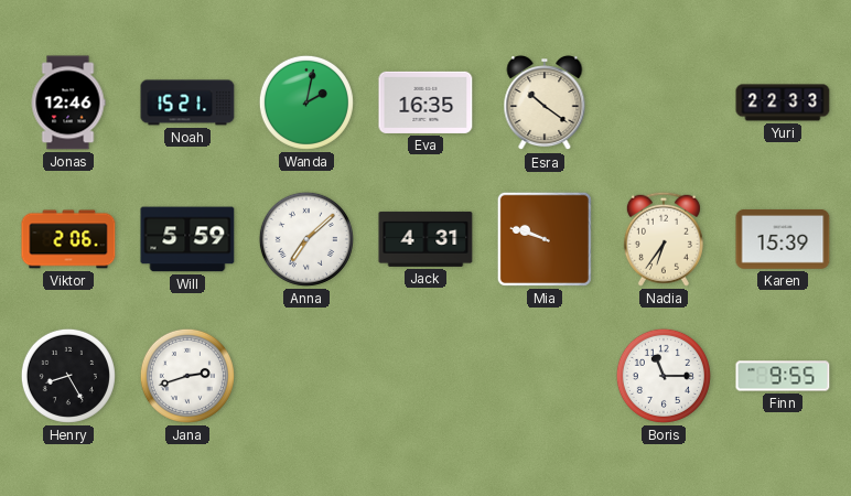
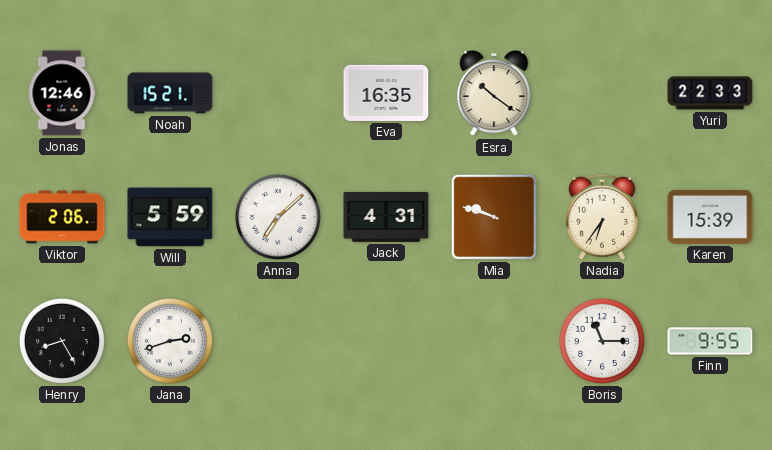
Wanda: 2:02 -> none (306, 103)
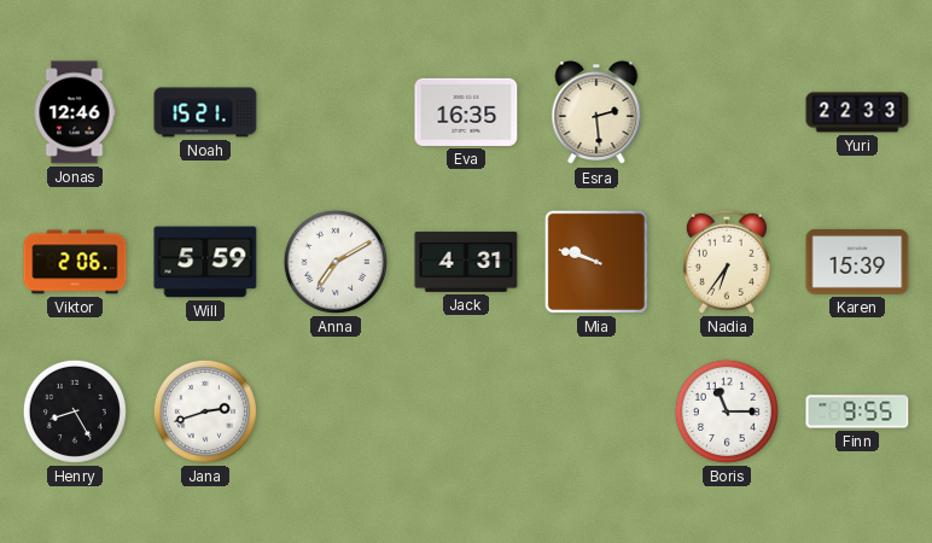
Esra: 10:21 -> 2:29 (596, 113)
Anna: 7:08 -> 7:10 (336, 262)
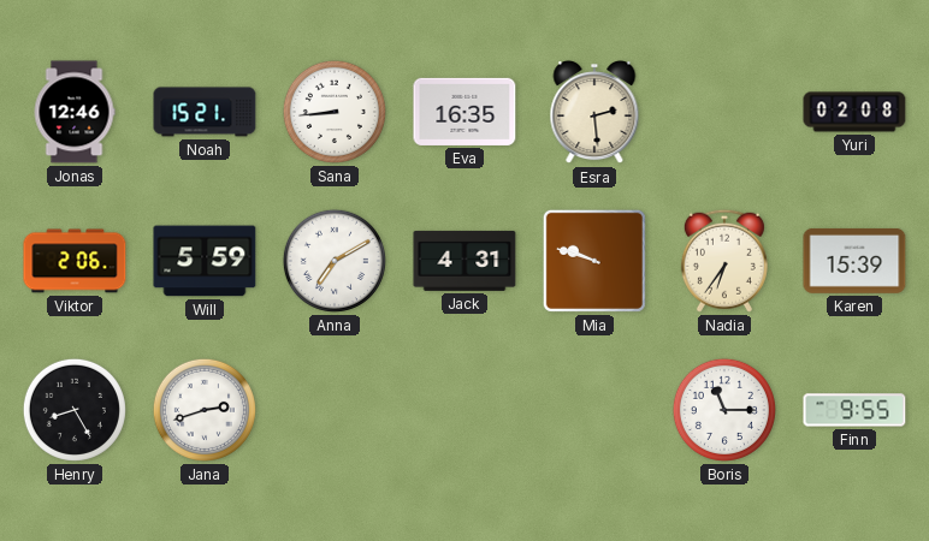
Sana: none -> 8:44 (335, 112)
Yuri: 22:33 -> 02:08 (854, 112)
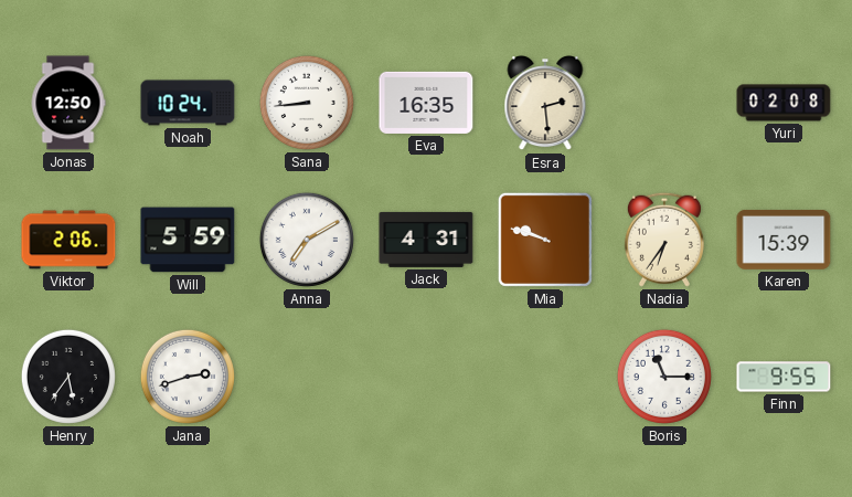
Jonas: 12:46 -> 12:50 (68, 103)
Noah: 15:21 -> 10:24 (188, 103)
Henry: 8:25 -> 5:36 (68, 377)
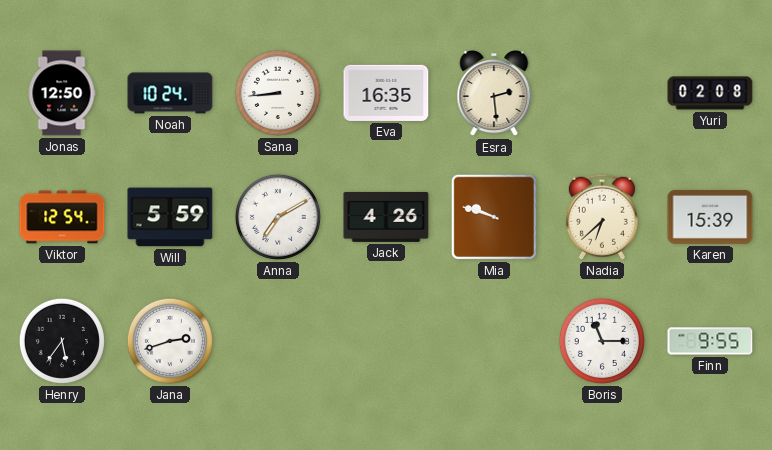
Viktor: 2:06 -> 12:54 (62, 217)
Jack: 4:31 -> 4:26 (386, 217)
Nadia: 6:36 -> 6:38 (602, 217)
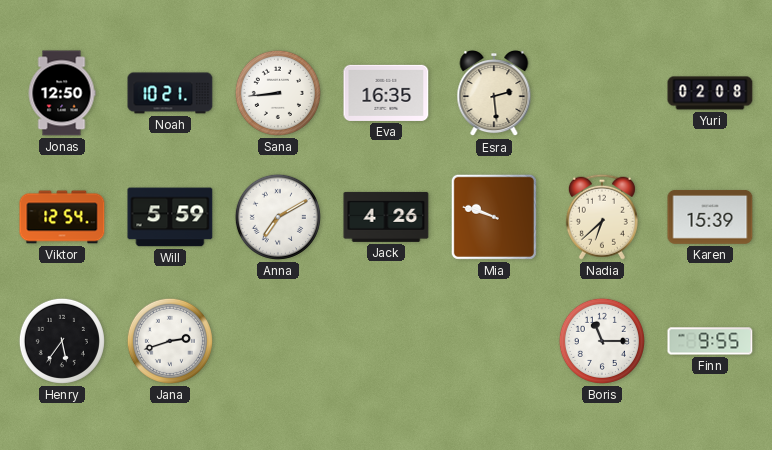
Noah: 10:24 -> 10:21 (170, 93)
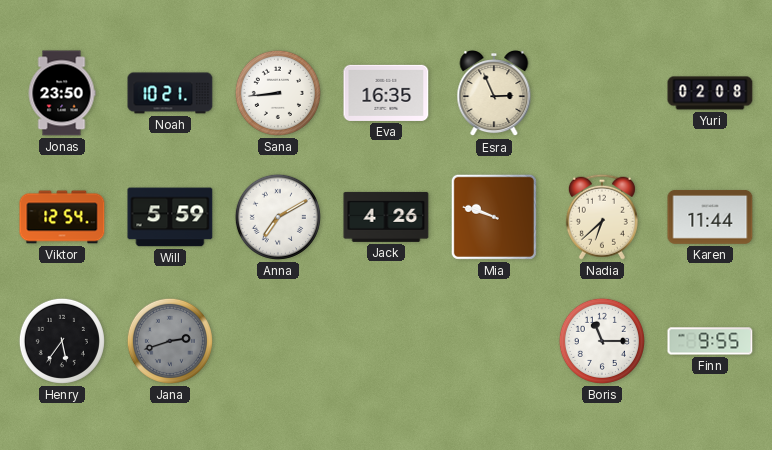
Jonas: 12:50 -> 23:50 (62, 93)
Esra: 2:29 -> 2:56 (494, 94)
Karen: 15:39 -> 11:44 (710, 217)
Jana dial: white -> grey (170, 341)
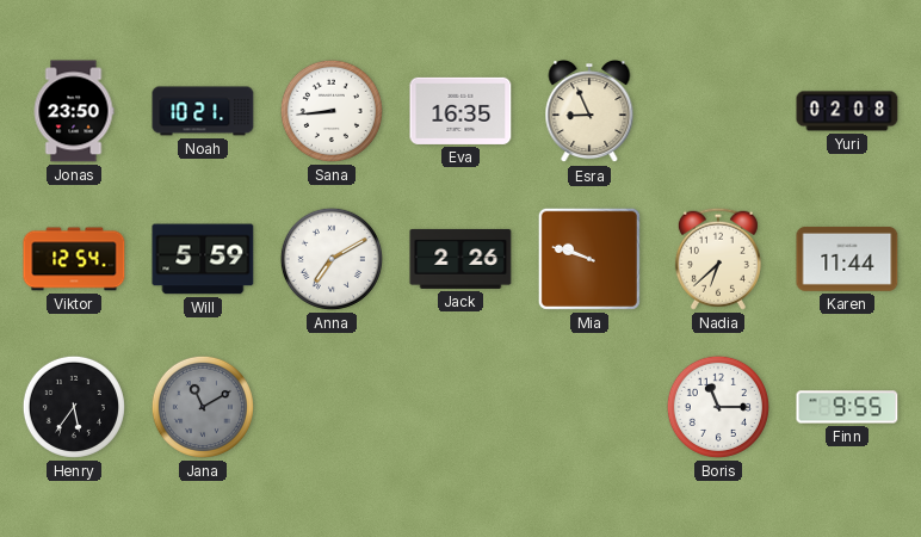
Esra: 2:56 -> 8:56 (589, 112)
Jack: 4:26 -> 2:26 (460, 259)
Jana: 2:42 -> 11:10 (203, 407)
